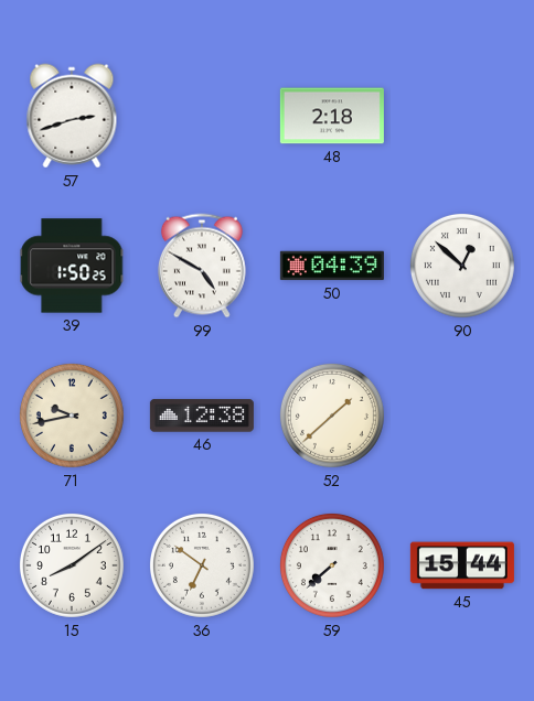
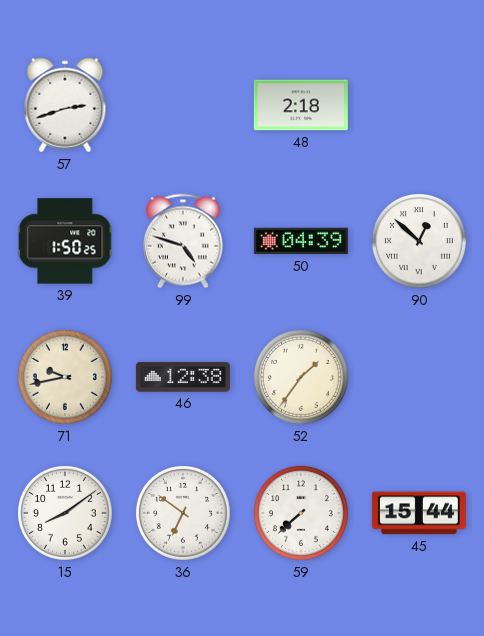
99: 4:50 -> 4:48 (183, 241)
52: 1:38 -> 1:36 (301, 377)
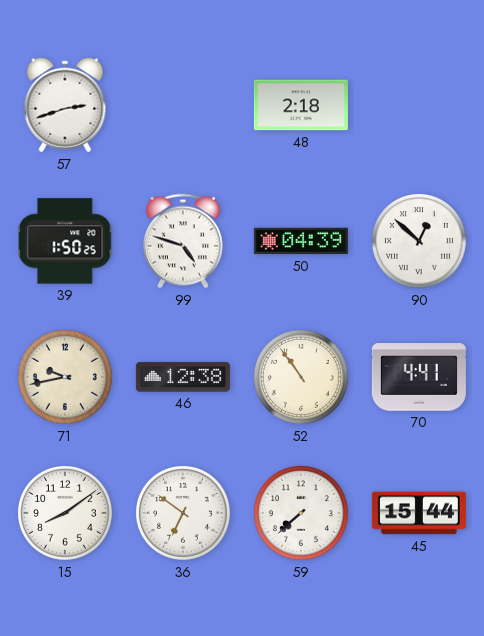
52: 1:36 -> 10:54 (301, 377)
70: none -> 4:41 (419, 377)
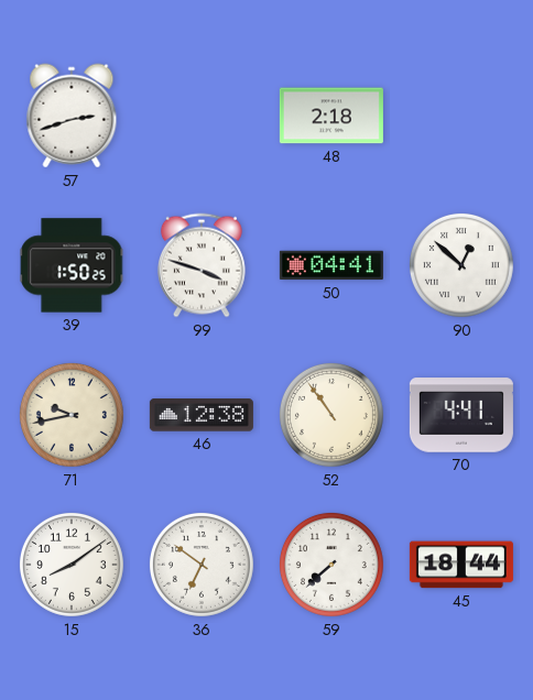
99: 4:48 -> 3:48 (202, 265)
50: 04:39 -> 04:41 (331, 265)
45: 15:44 -> 18:44 (461, 565)
